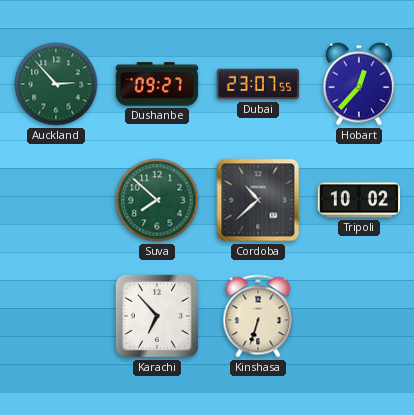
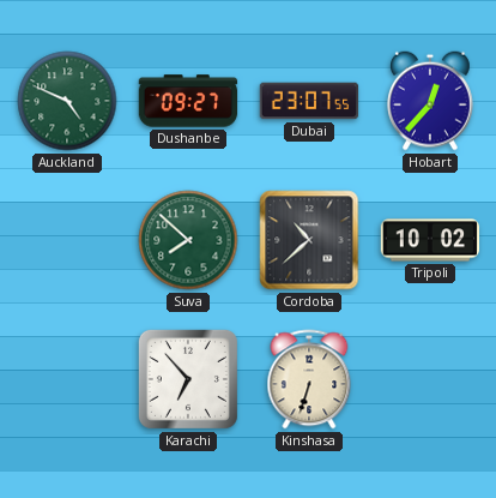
Auckland: 2:53 -> 4:49 (67, 101)
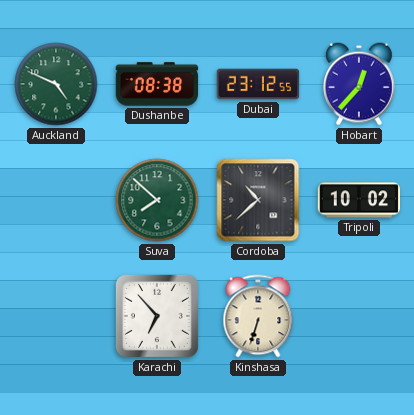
Dushanbe: 09:27 -> 08:38 (157, 84)
Dubai: 23:07 -> 23:12 (258, 84)
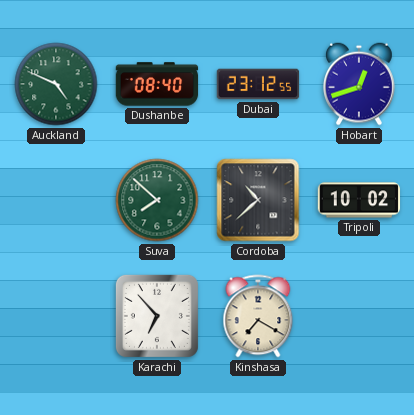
Dushanbe: 08:38 -> 08:40 (157, 84)
Hobart: 12:37 -> 12:42 (360, 84)
Kinshasa: 6:33 -> 7:20 (258, 316)
